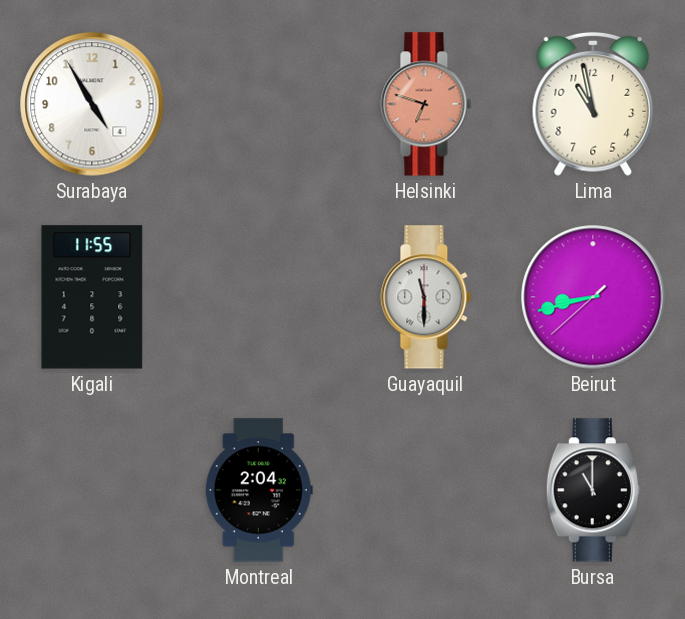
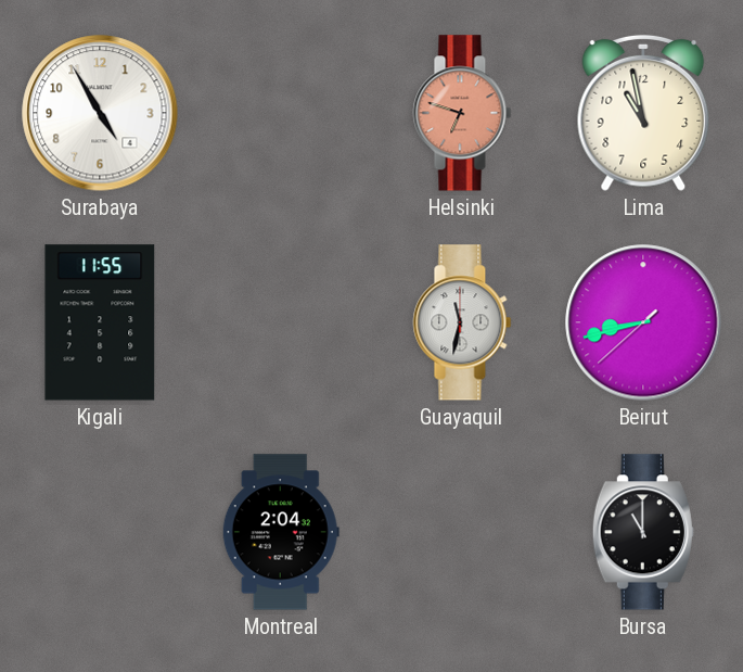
Guayaquil: 11:30 -> 11:32 (462, 322)
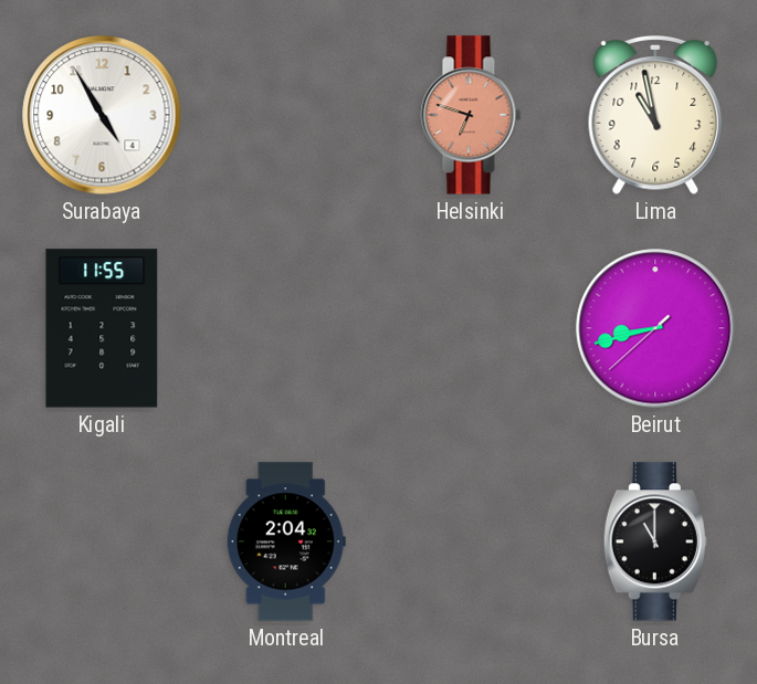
Guayaquil: 11:32 -> none (462, 322)
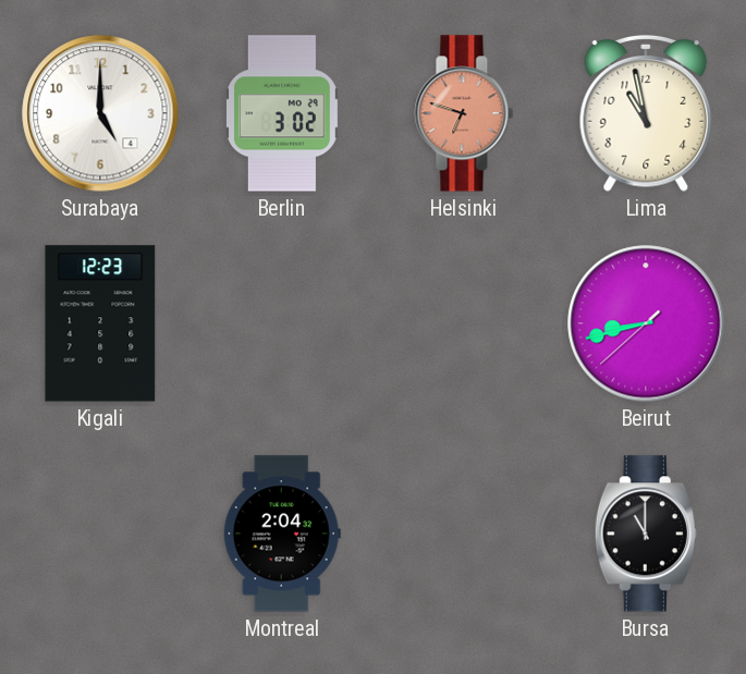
Surabaya: 4:55 -> 5:00 (100, 113)
Berlin: none -> 3:02 (283, 113)
Kigali: 11:55 -> 12:23 (100, 323)
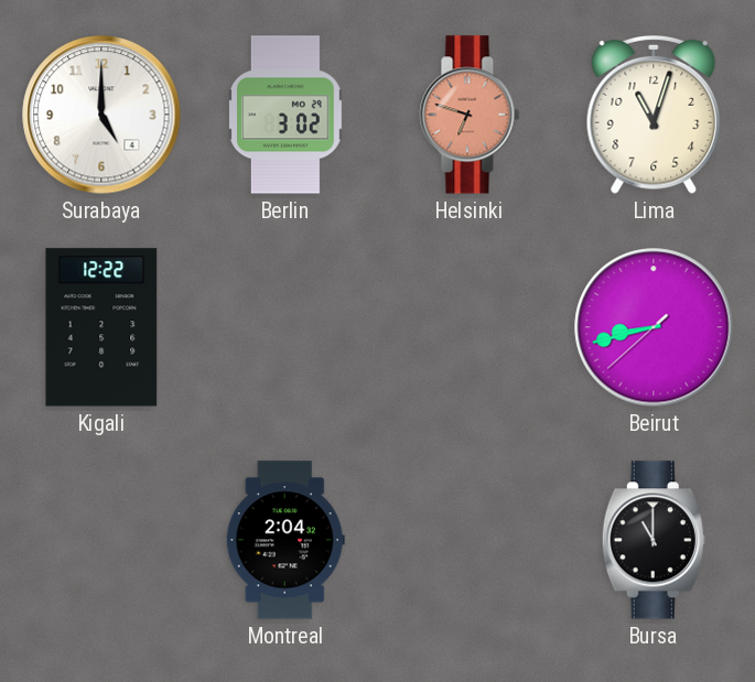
Lima: 10:58 -> 11:03 (654, 115)
Kigali: 12:23 -> 12:22 (101, 327)
